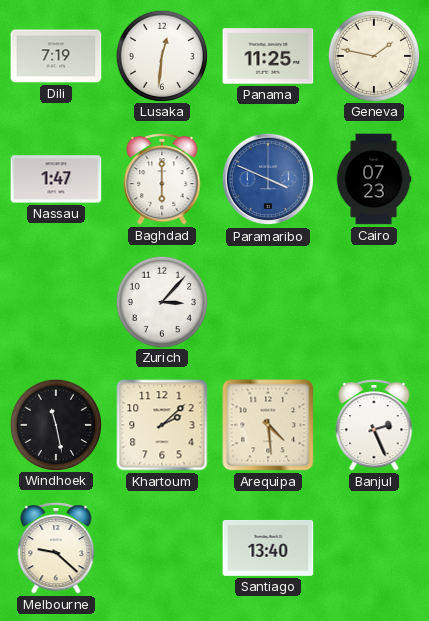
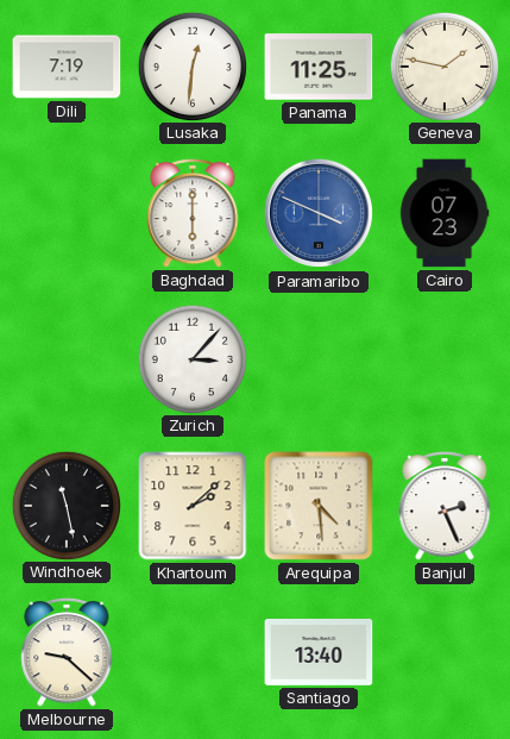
Nassau: 1:47 -> none (56, 179)
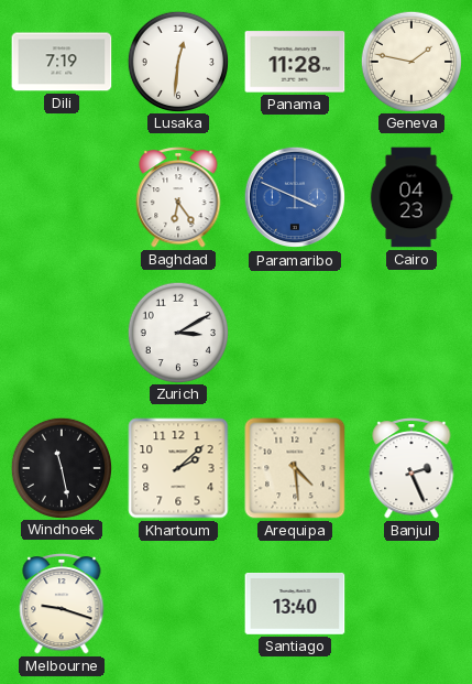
Panama: 11:25 -> 11:28 (295, 62)
Baghdad: 6:00 -> 6:24 (178, 198)
Cairo: 07:23 -> 04:23 (411, 197)
Zurich: 3:07 -> 3:10 (177, 332)
Melbourne: 9:22 -> 9:18 (62, 605)
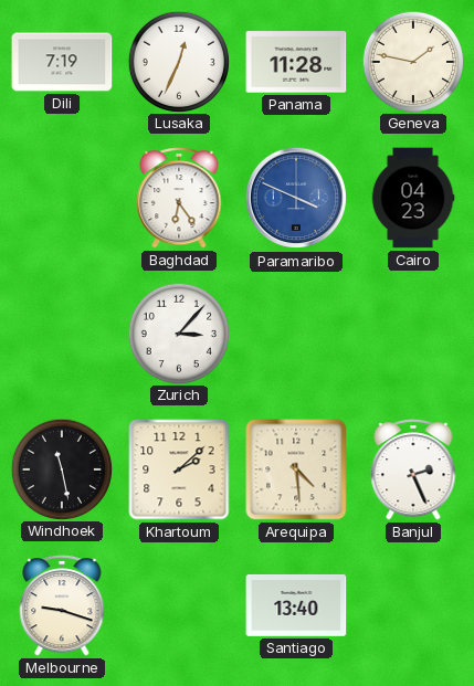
Lusaka: 12:31 -> 12:34 (178, 61)
Zurich: 3:10 -> 3:07 (178, 333)
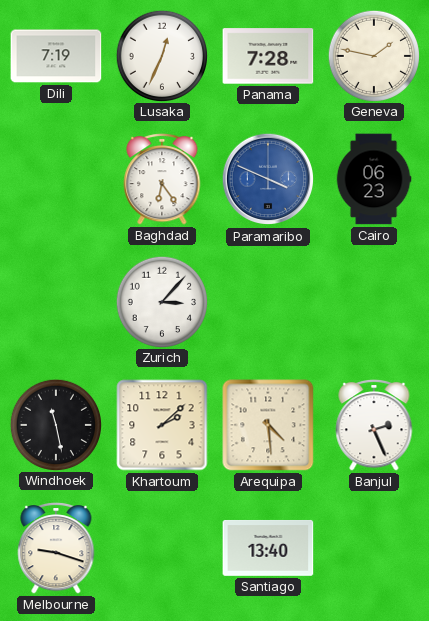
Panama: 11:28 -> 7:28 (268, 56)
Cairo: 04:23 -> 06:23 (374, 179)
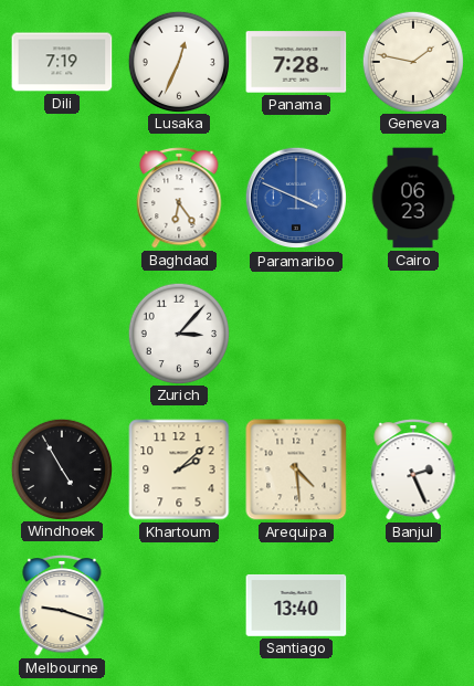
Windhoek: 11:28 -> 4:55 (61, 468)
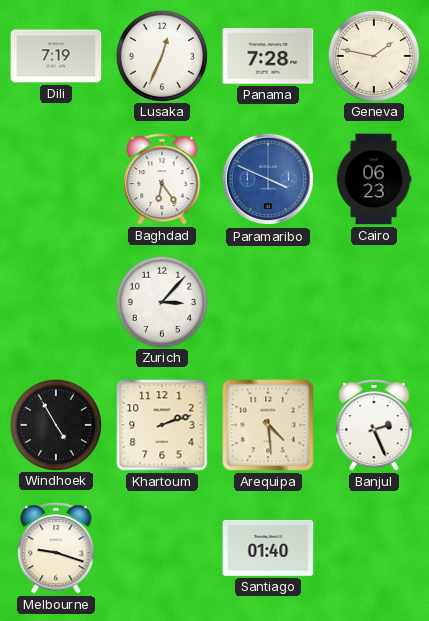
Khartoum: 2:08 -> 2:12 (162, 425)
Santiago: 13:40 -> 01:40 (268, 548)
